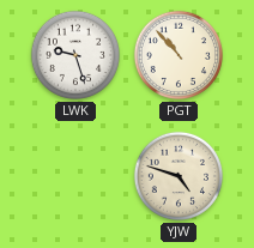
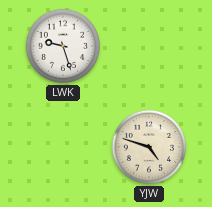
PGT: 10:53 -> none (179, 55)
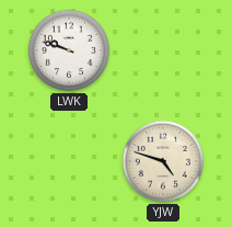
LWK: 9:27 -> 9:48 (69, 50)
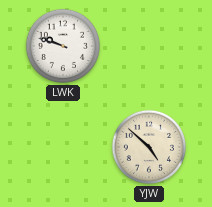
YJW: 4:48 -> 4:52 (149, 147)
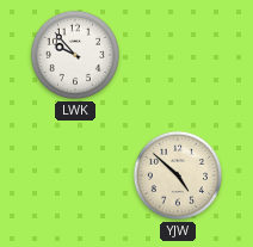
LWK: 9:48 -> 9:53 (75, 55)
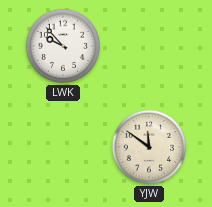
YJW: 4:52 -> 11:51 (149, 147)
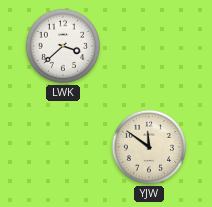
LWK: 9:53 -> 3:38 (63, 46)
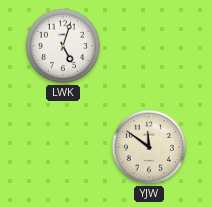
LWK: 3:38 -> 5:03 (63, 46)
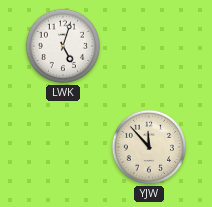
YJW: 11:51 -> 11:53 (149, 147)
